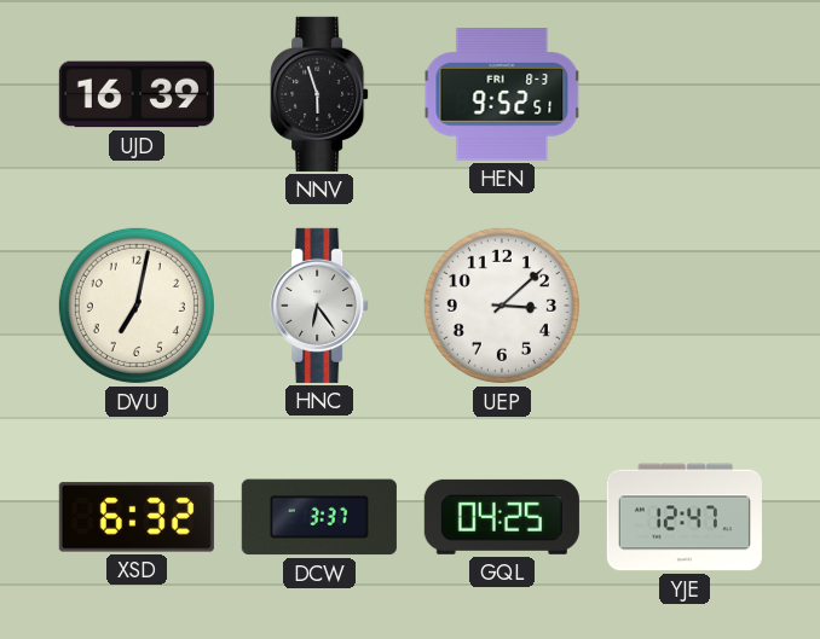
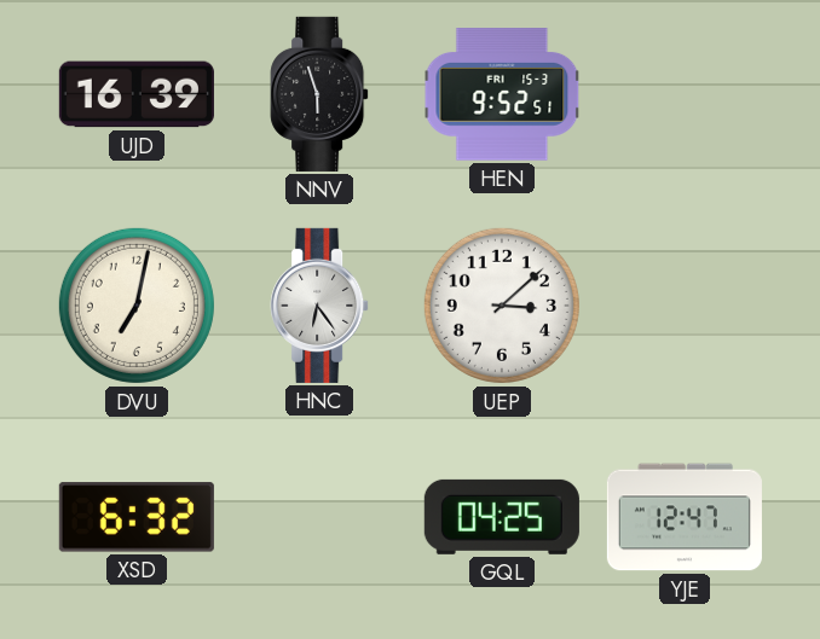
HEN date: FRI 8-3 -> FRI 15-3 (502, 94)
DCW: 3:37 -> none (319, 517)
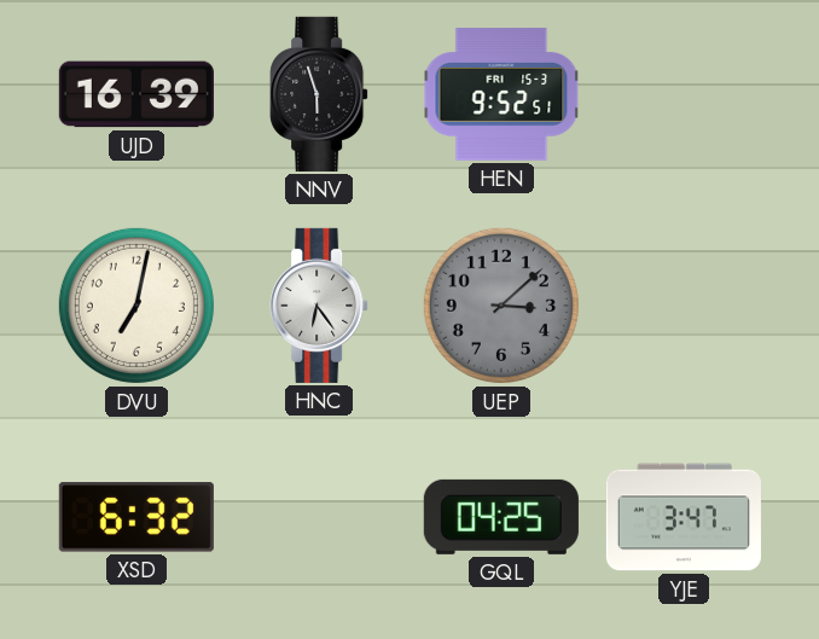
UEP dial: white -> grey (501, 306)
YJE: 12:47 -> 3:47 (684, 517)
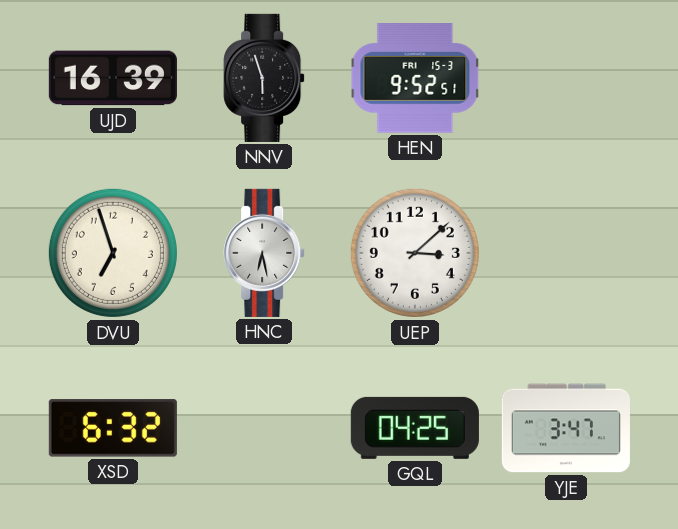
DVU: 7:02 -> 6:57 (113, 253)
HNC: 6:24 -> 6:28 (264, 253)
UEP dial: grey -> white (415, 253)
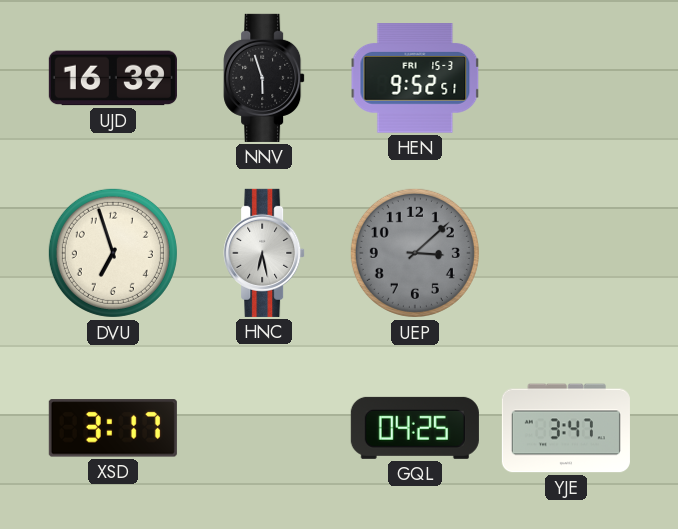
UEP dial: white -> grey (415, 253)
XSD: 6:32 -> 3:17 (113, 428)
